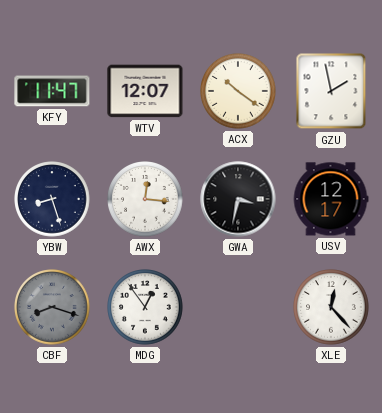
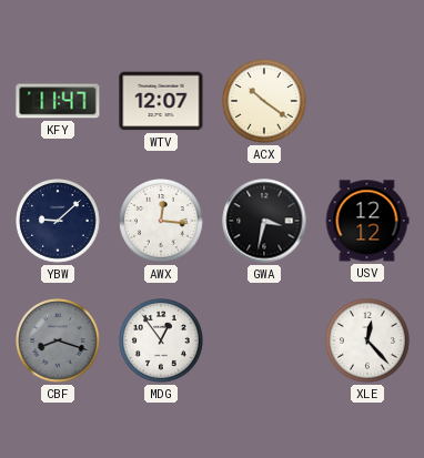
GZU: 1:58 -> none (331, 91)
YBW: 8:27 -> 9:08 (58, 221)
USV: 12:17 -> 12:12 (367, 221)
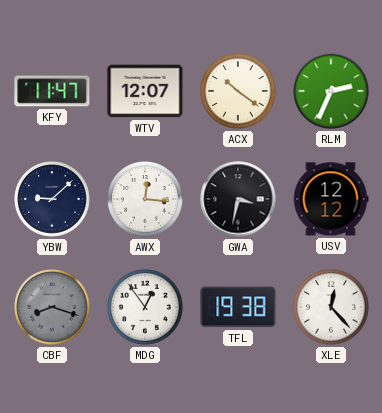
RLM: none -> 2:34 (331, 91)
TFL: none -> 19:38 (238, 307)
